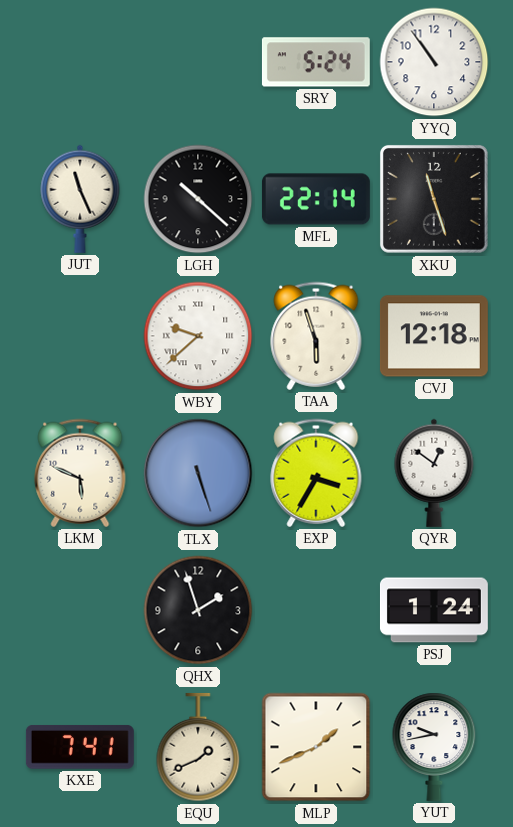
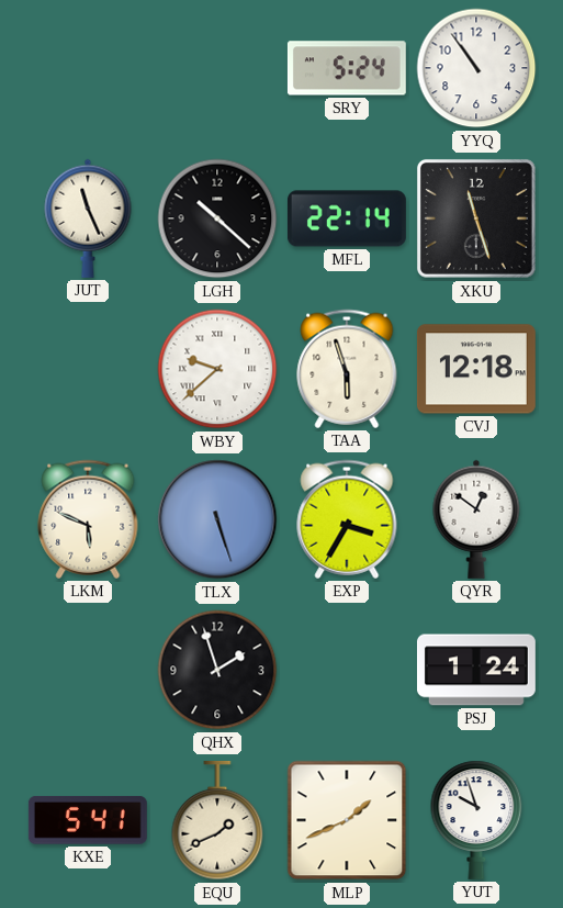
KXE: 7:41 -> 5:41 (88, 820)
YUT: 9:43 -> 9:57 (476, 820)
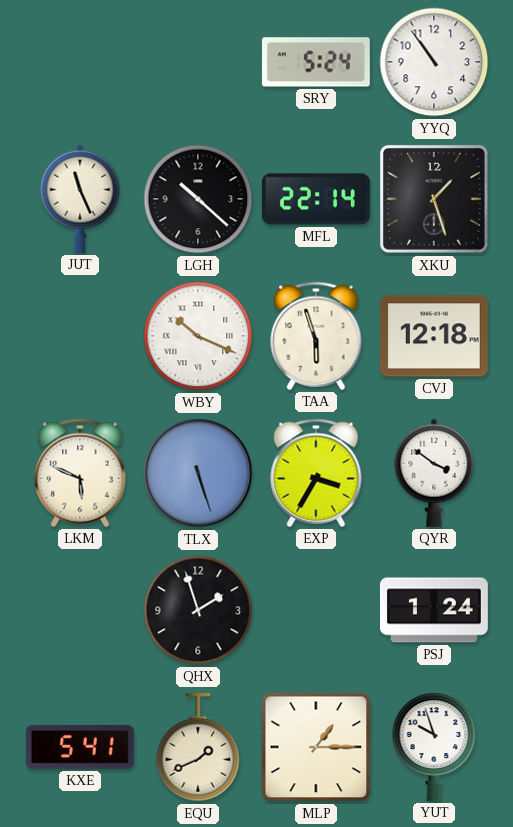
XKU: 11:27 -> 1:27 (434, 199)
WBY: 9:38 -> 10:19 (198, 336)
QYR: 12:51 -> 3:51 (434, 473)
MLP: 1:41 -> 1:15 (316, 747)
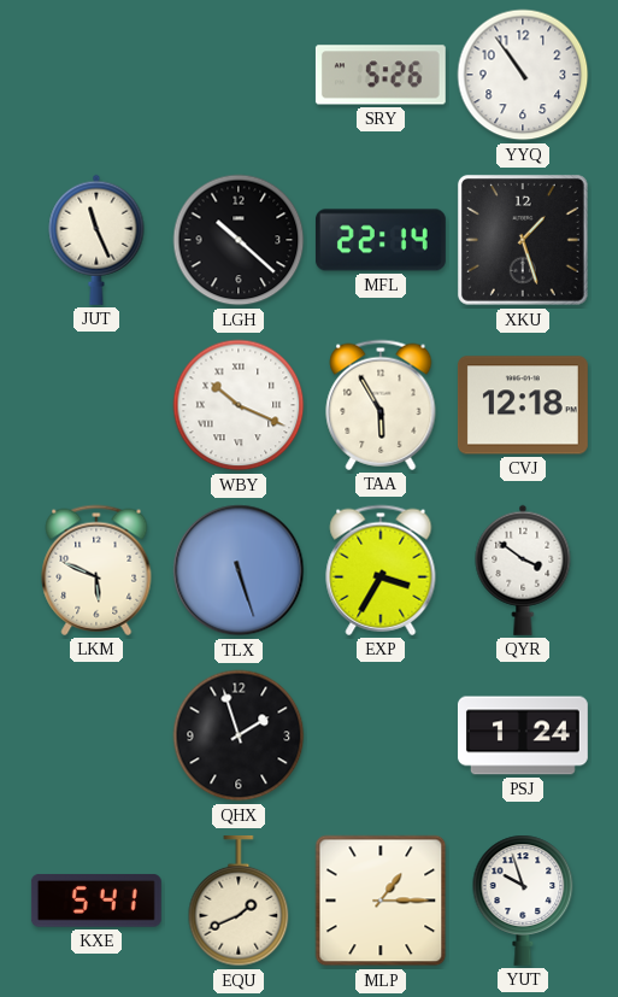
SRY: 5:24 -> 5:26 (381, 75)
TAA: 5:57 -> 5:55 (381, 405)
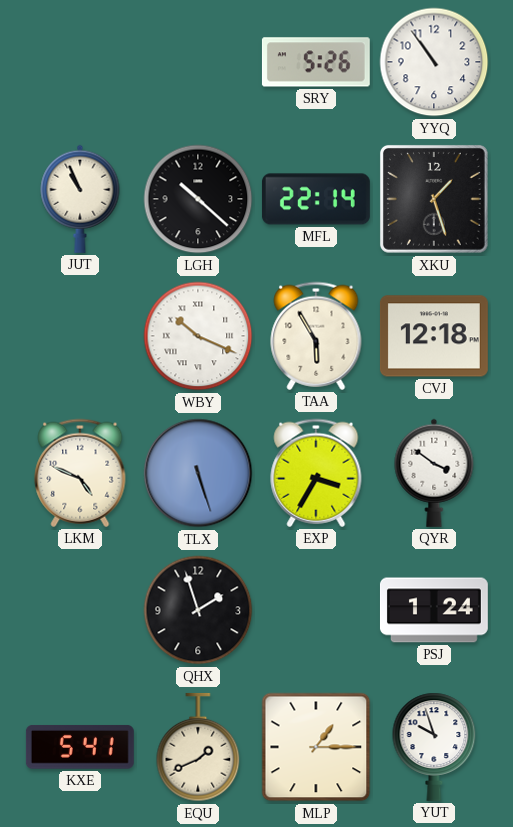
JUT: 11:26 -> 10:56 (80, 199)
LKM: 5:49 -> 4:49 (80, 473)
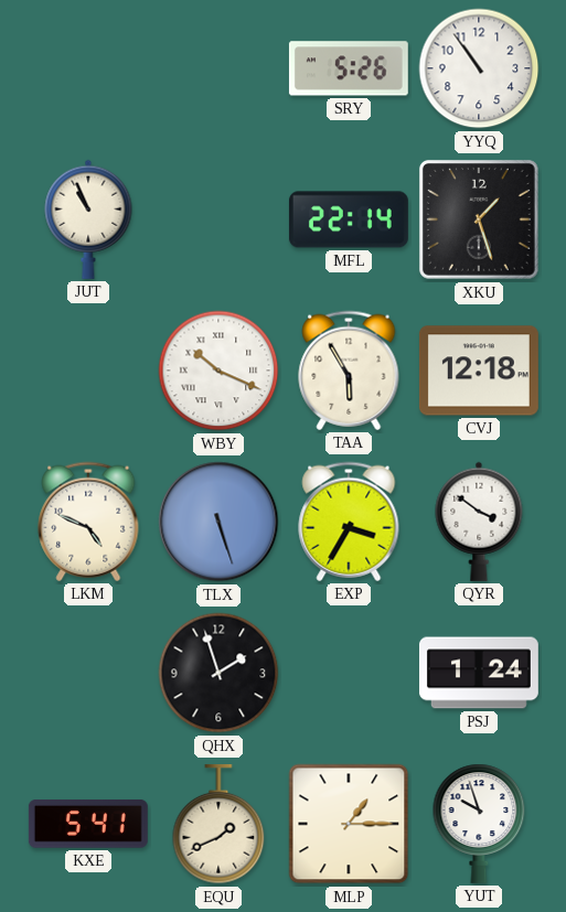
LGH: 10:22 -> none (198, 199)
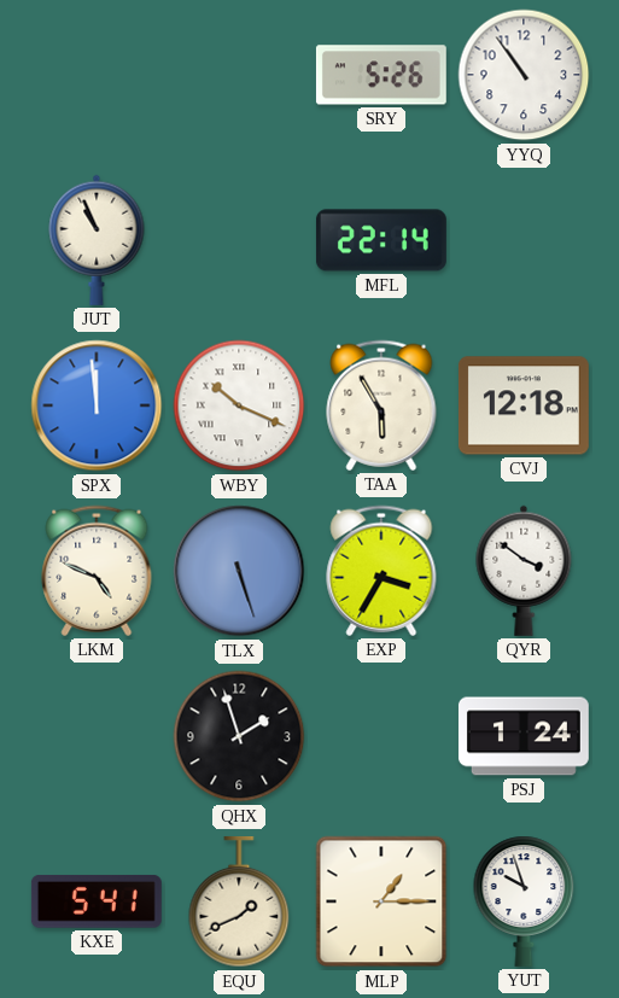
XKU: 1:27 -> none (479, 219)
SPX: none -> 11:59 (97, 405)
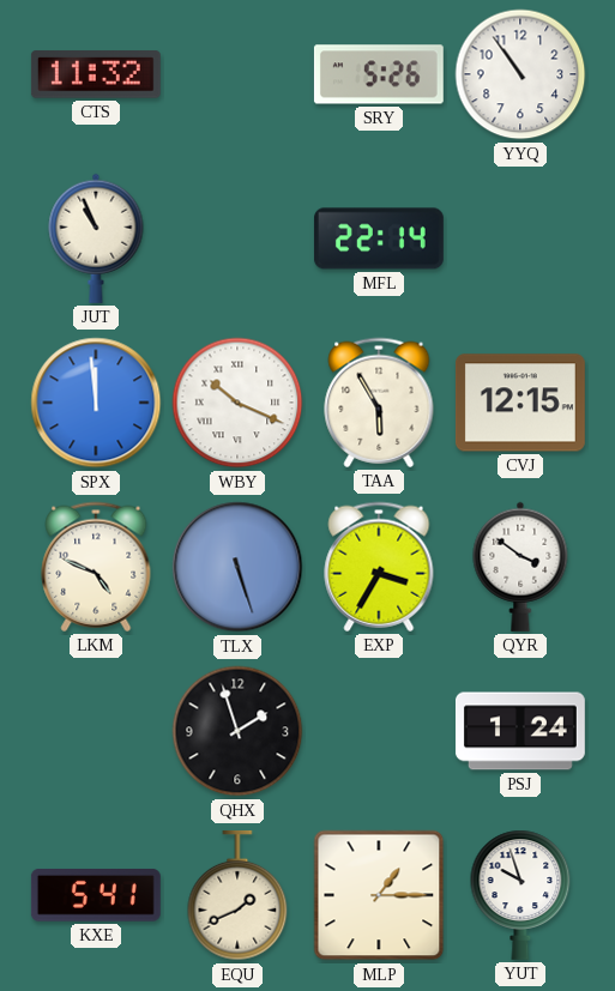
CTS: none -> 11:32 (96, 74)
CVJ: 12:18 -> 12:15 (520, 403)
